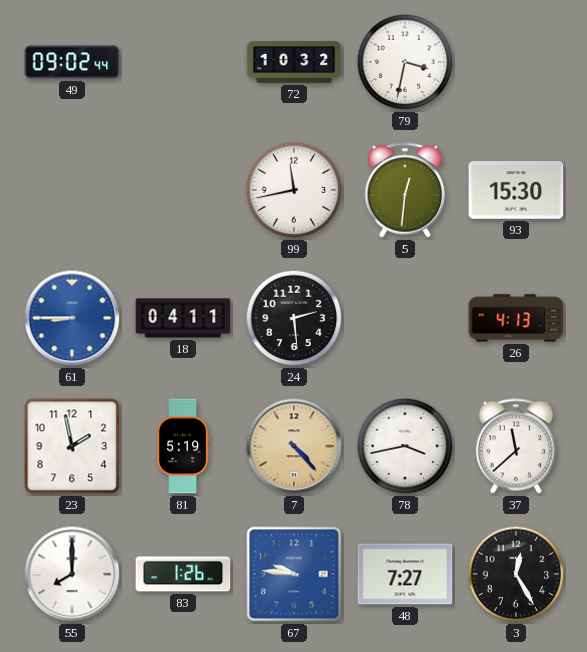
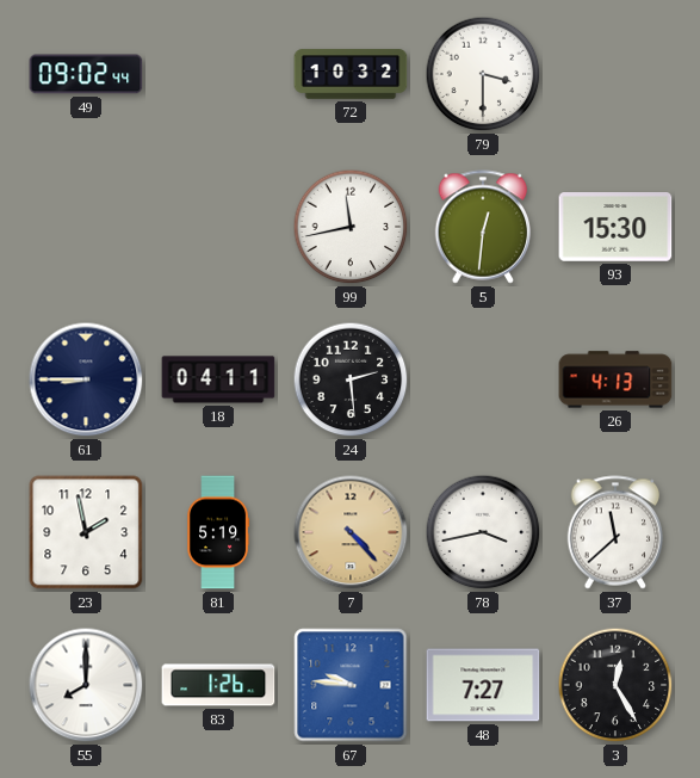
79: 3:32 -> 3:30 (483, 74)
61 dial: blue -> navy (86, 379)
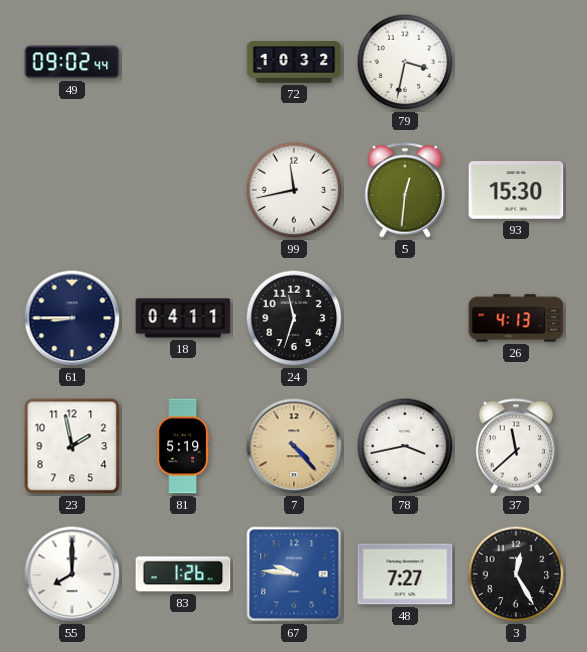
79: 3:30 -> 3:32 (405, 62)
24: 2:29 -> 11:33 (294, 318)
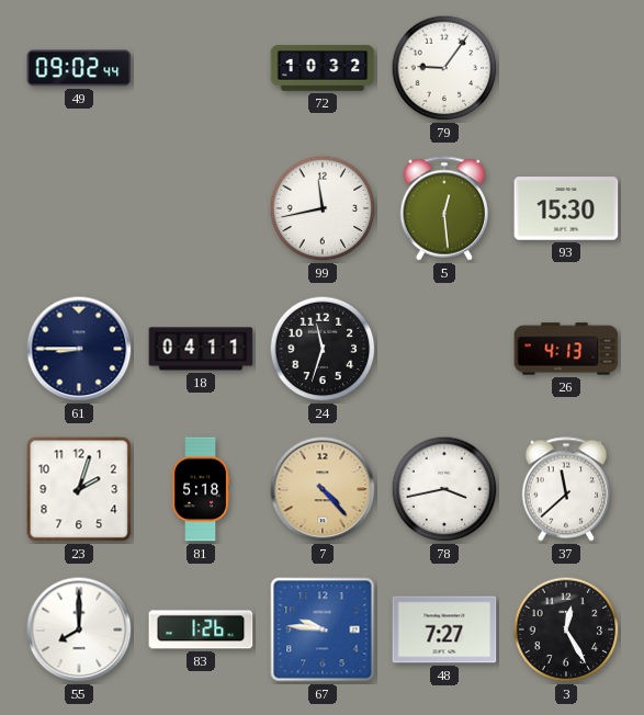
79: 3:32 -> 9:06 (444, 68)
5: 12:31 -> 12:29 (444, 208)
23: 1:58 -> 2:03 (79, 489)
81: 5:19 -> 5:18 (201, 489)
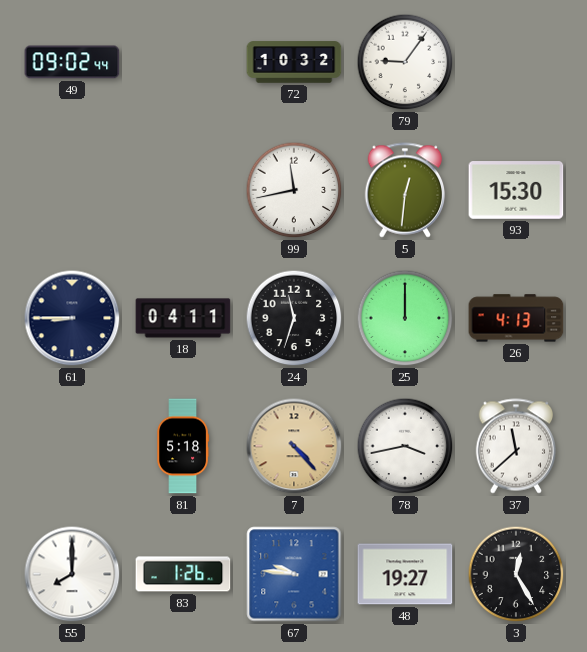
5: 12:29 -> 12:31 (405, 190)
25: none -> 12:00 (405, 318)
23: 2:03 -> none (79, 489)
48: 7:27 -> 19:27 (405, 574)
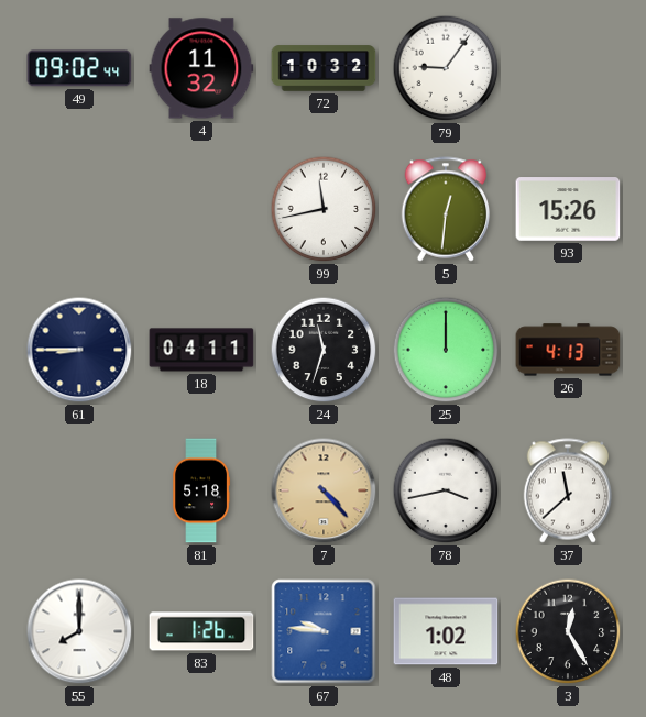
4: none -> 11:32 (201, 68)
93: 15:30 -> 15:26 (568, 209)
48: 19:27 -> 1:02 (446, 631)
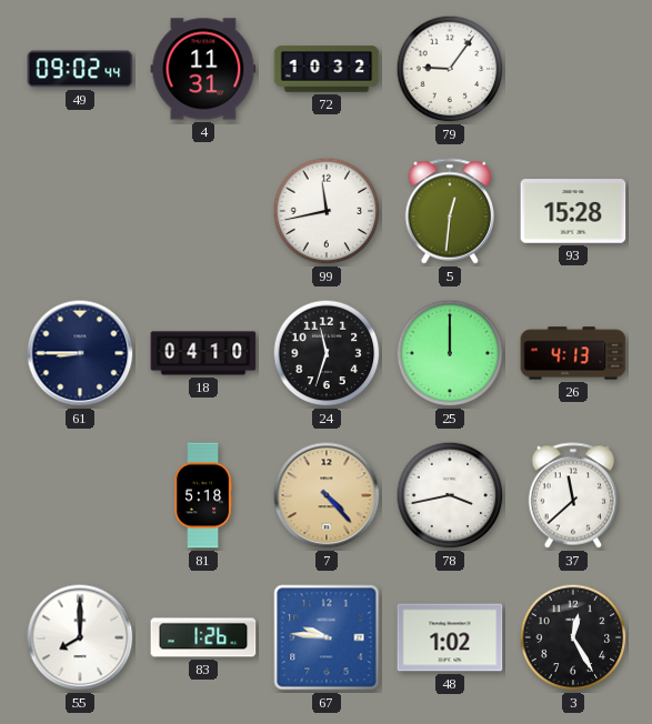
4: 11:32 -> 11:31 (203, 69)
93: 15:26 -> 15:28 (573, 211)
18: 04:11 -> 04:10 (203, 353)
